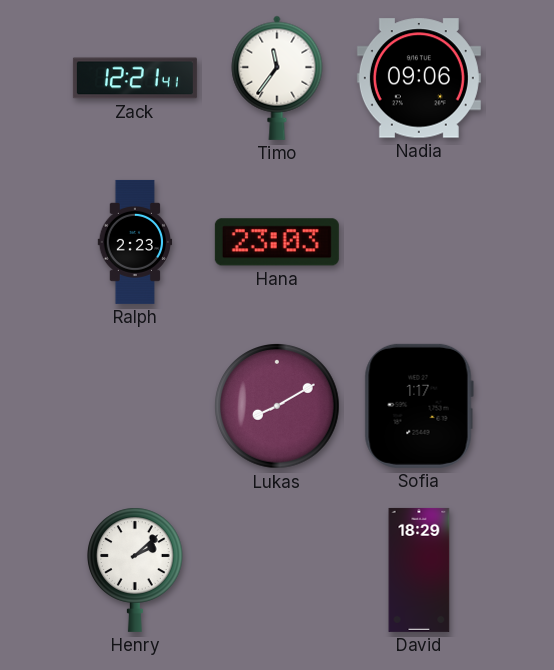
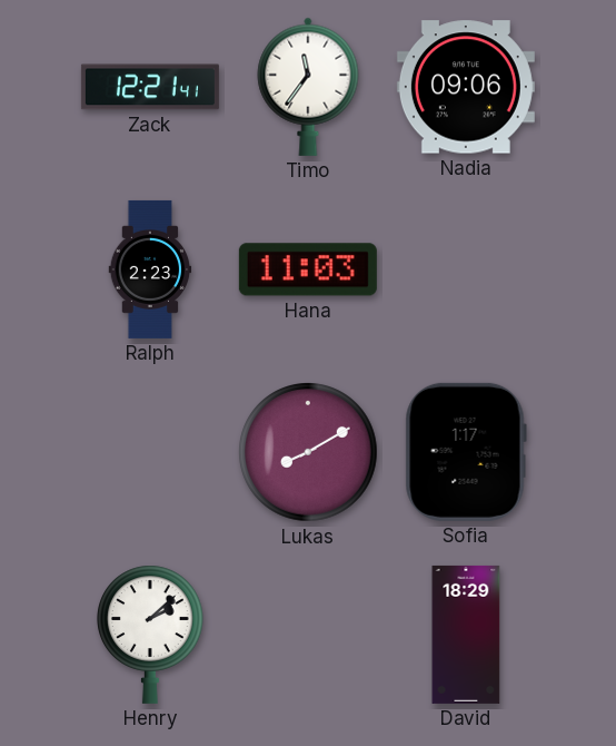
Hana: 23:03 -> 11:03 (308, 269)
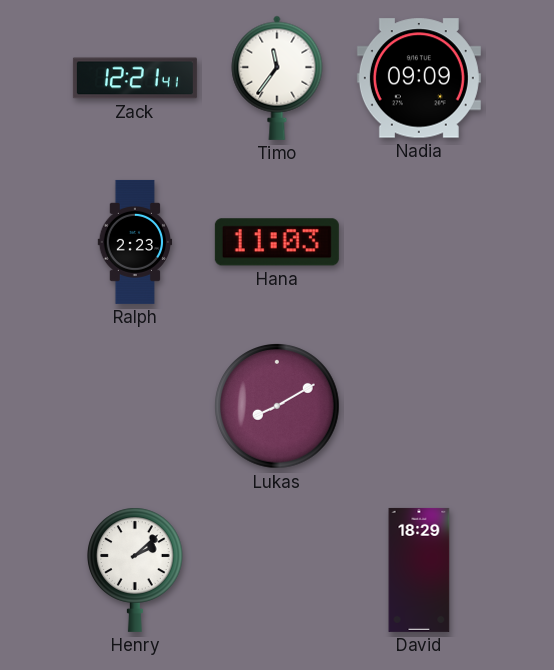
Nadia: 09:06 -> 09:09 (419, 78)
Sofia: 1:17 -> none (466, 452)
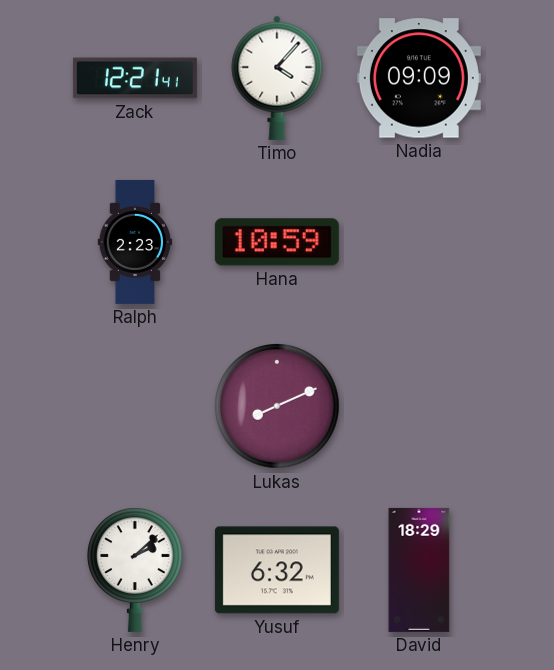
Timo: 11:36 -> 4:07 (277, 78)
Hana: 11:03 -> 10:59 (277, 242)
Lukas: 8:10 -> 8:11 (277, 406)
Yusuf: none -> 6:32 (277, 570)
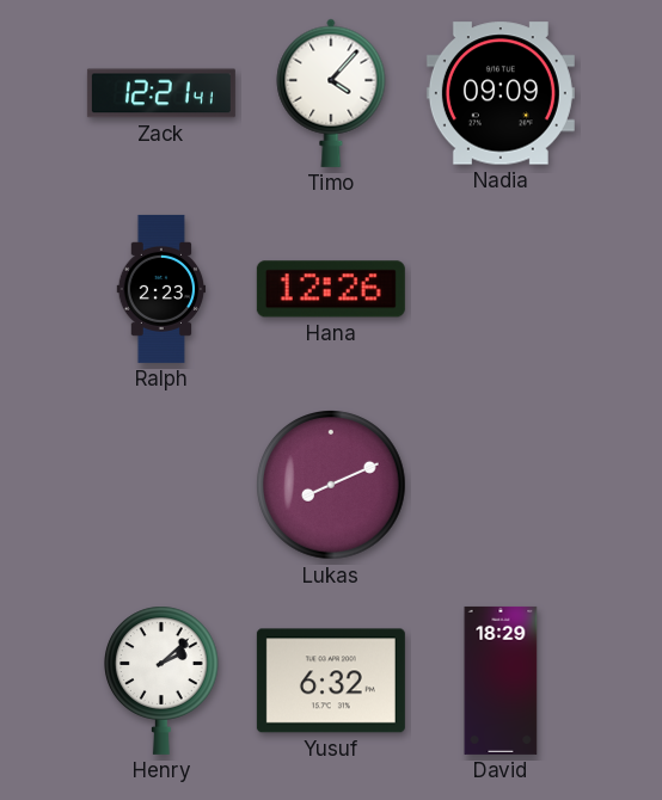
Hana: 10:59 -> 12:26 (331, 289)
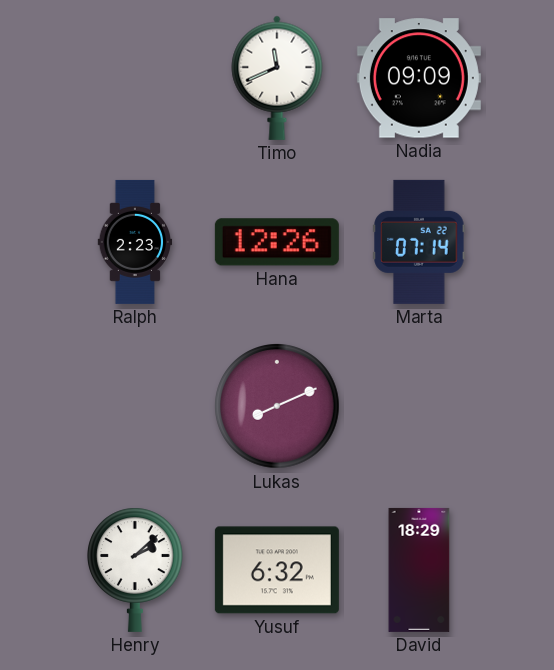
Zack: 12:21 -> none (161, 93)
Timo: 4:07 -> 11:41 (277, 78)
Marta: none -> 07:14 (419, 242)
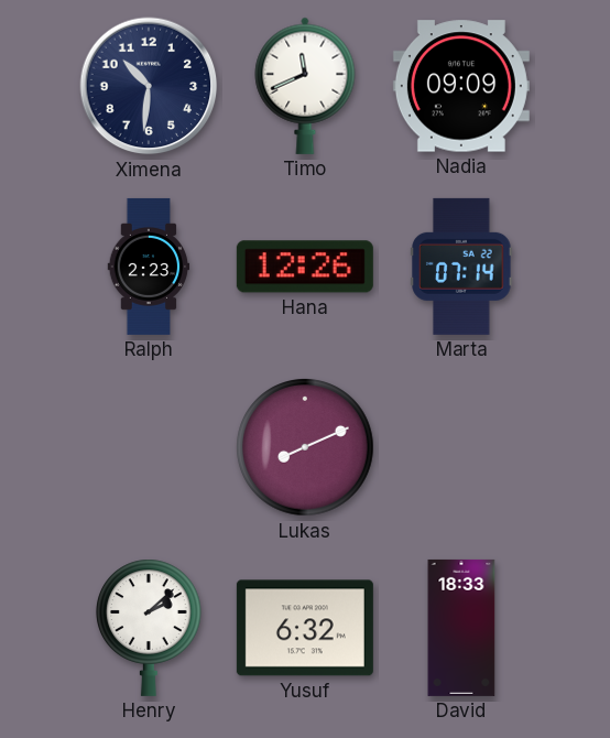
Ximena: none -> 10:31 (149, 86)
David: 18:29 -> 18:33 (461, 628)
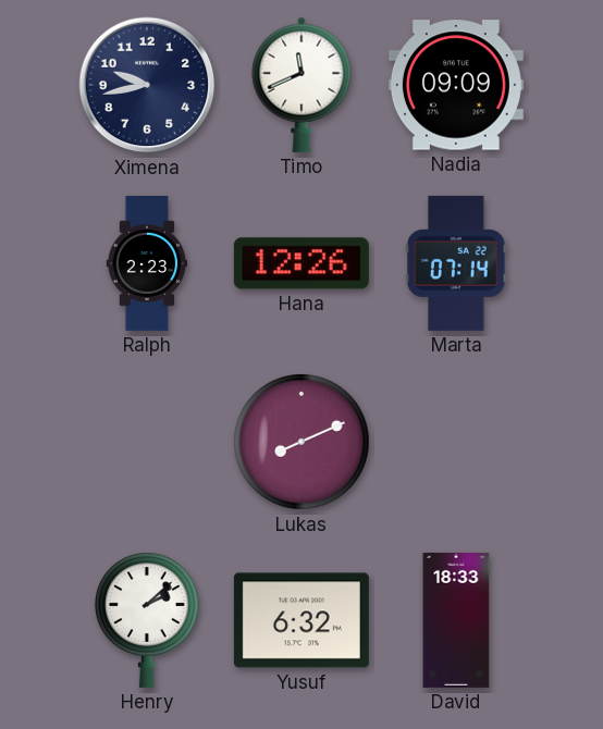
Ximena: 10:31 -> 9:43 (147, 85)
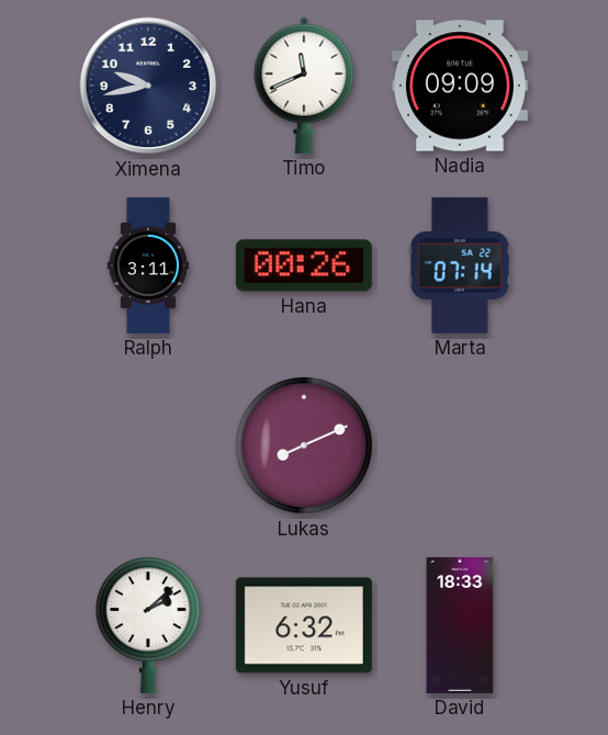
Ralph: 2:23 -> 3:11 (148, 265)
Hana: 12:26 -> 00:26 (304, 265)
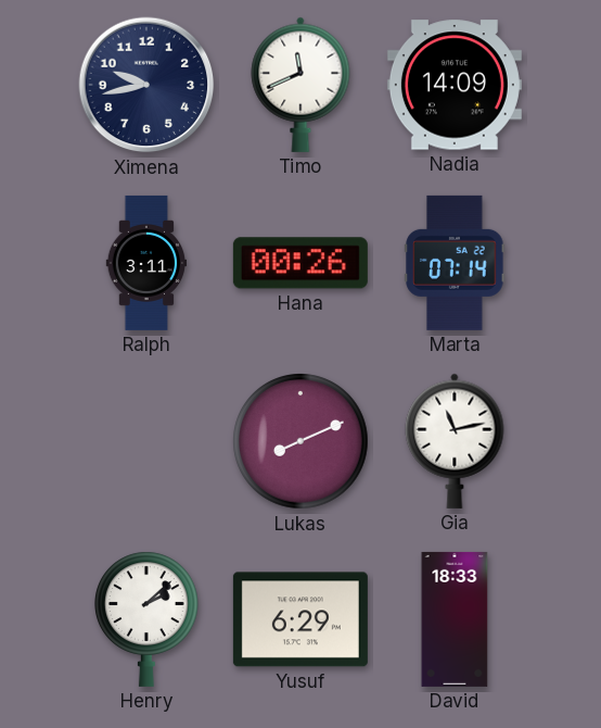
Nadia: 09:09 -> 14:09 (455, 85)
Gia: none -> 11:13 (455, 441)
Yusuf: 6:32 -> 6:29 (300, 619)
